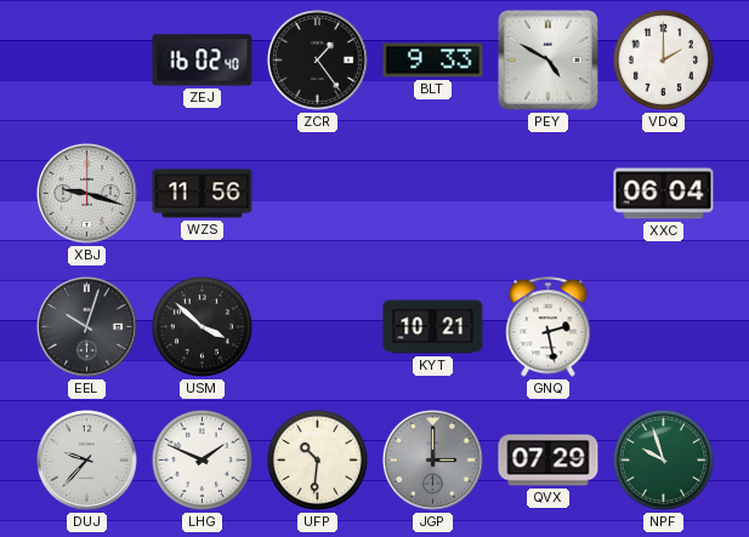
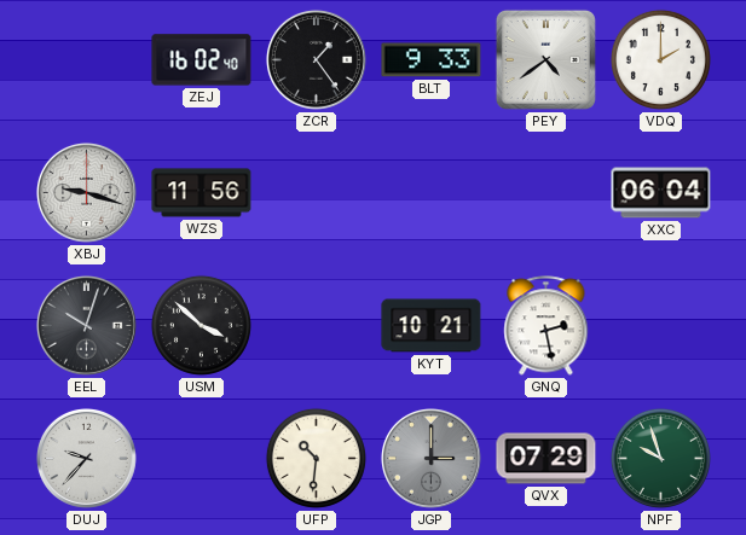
PEY: 4:50 -> 4:39 (545, 59)
LHG: 1:49 -> none (202, 459)
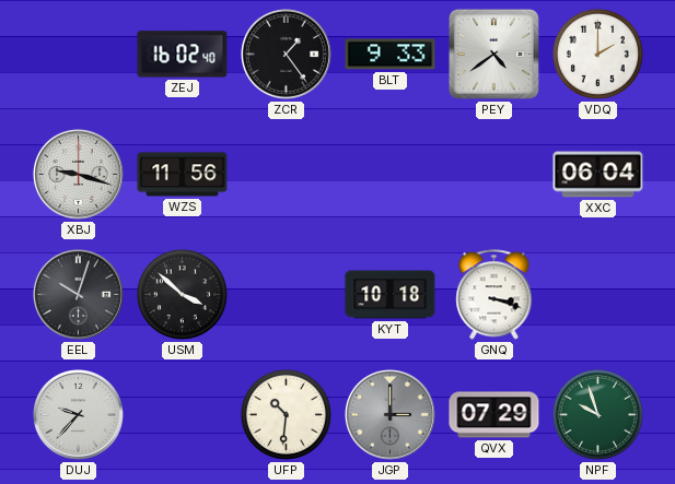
KYT: 10:21 -> 10:18 (391, 295)
GNQ: 2:28 -> 3:18 (494, 295)
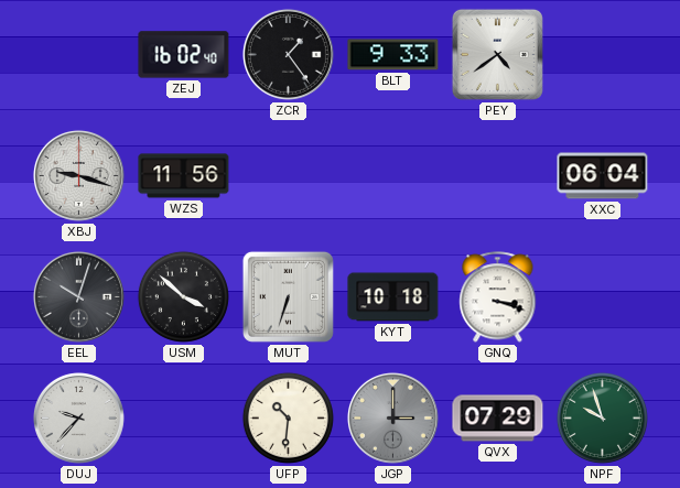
VDQ: 2:00 -> none (597, 54)
MUT: none -> 6:33 (288, 296)
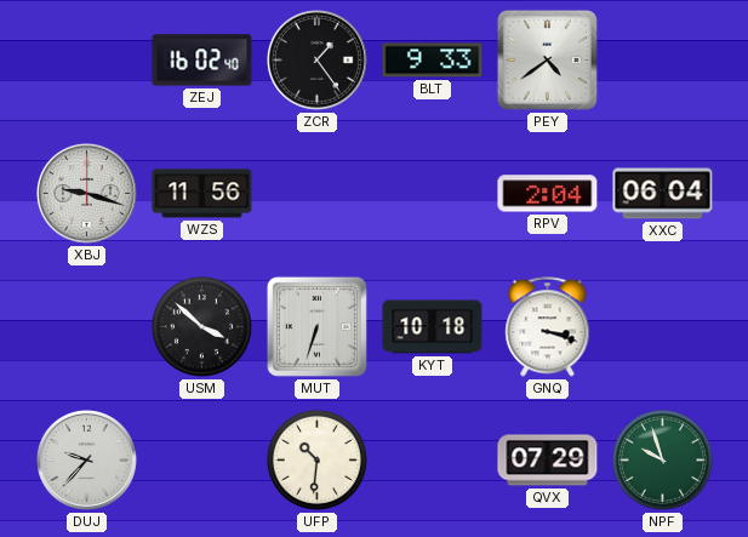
RPV: none -> 2:04 (548, 194)
EEL: 10:03 -> none (78, 296)
JGP: 3:00 -> none (392, 417)
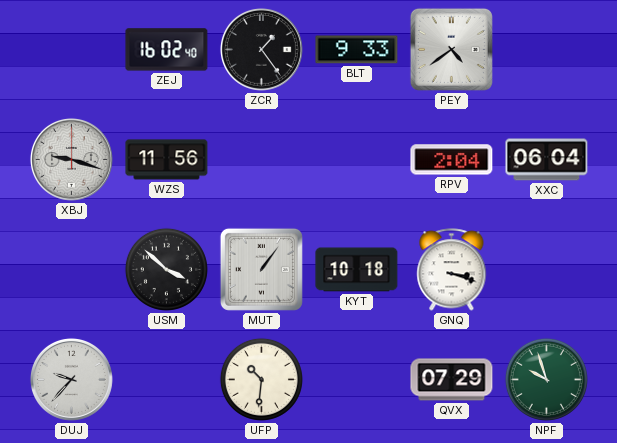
MUT: 6:33 -> 1:06 (261, 269)
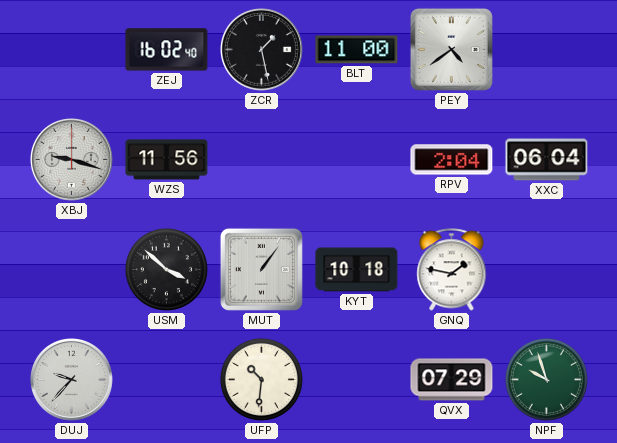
ZCR: 1:24 -> 1:28 (261, 49)
BLT: 9:33 -> 11:00 (357, 50)
GNQ: 3:18 -> 1:47 (452, 270)
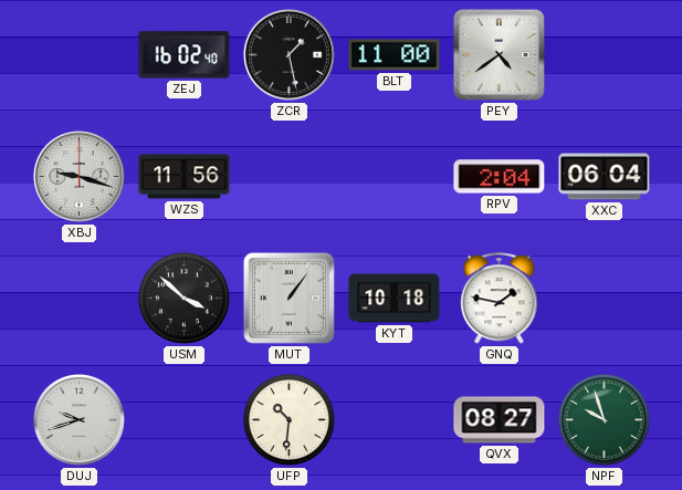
DUJ: 9:37 -> 9:42 (78, 419)
QVX: 07:29 -> 08:27 (500, 420)
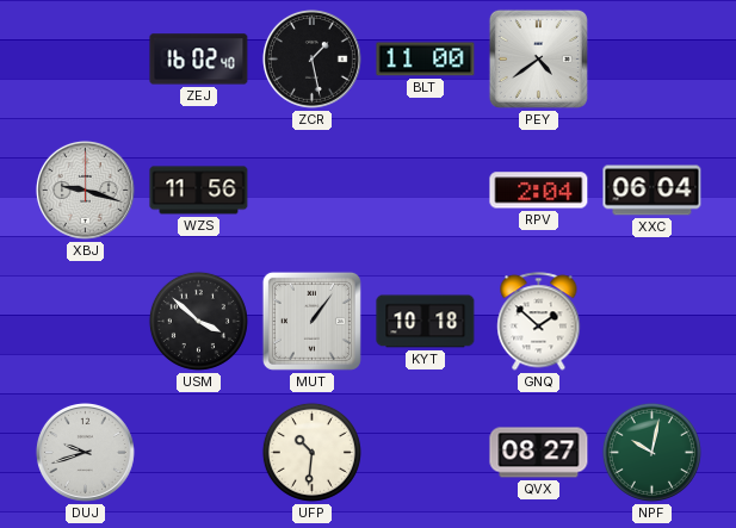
GNQ: 1:47 -> 1:52 (539, 322)
NPF: 9:57 -> 10:02 (651, 452)
